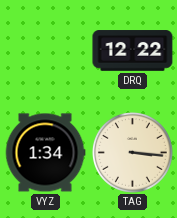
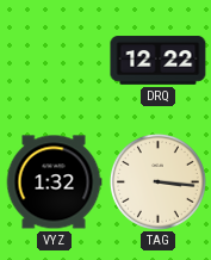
VYZ: 1:34 -> 1:32 (54, 182)
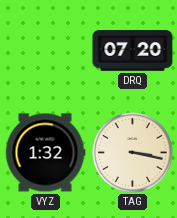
DRQ: 12:22 -> 07:20 (133, 51)
TAG: 3:16 -> 3:17 (132, 152)
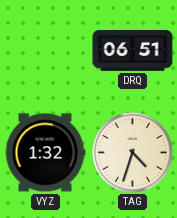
DRQ: 07:20 -> 06:51 (133, 51)
TAG: 3:17 -> 4:33 (132, 152)
